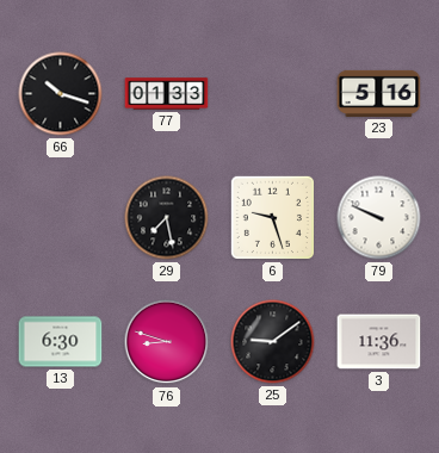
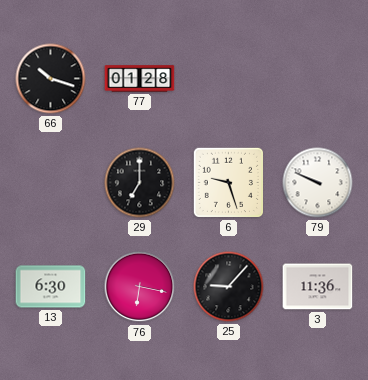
77: 01:33 -> 01:28 (140, 79)
23: 5:16 -> none (379, 93)
29: 7:28 -> 7:00 (140, 183)
76: 8:48 -> 6:17 (140, 287)
25: 9:09 -> 9:07 (229, 287)
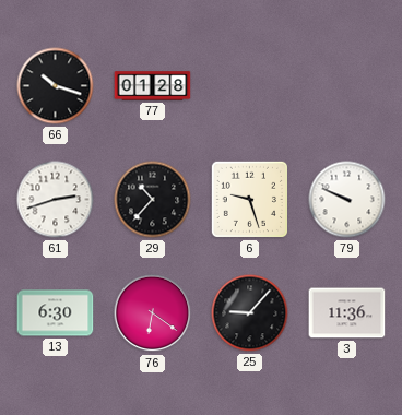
61: none -> 2:42 (56, 200)
29: 7:00 -> 10:37 (153, 200)
76: 6:17 -> 6:21 (153, 313)
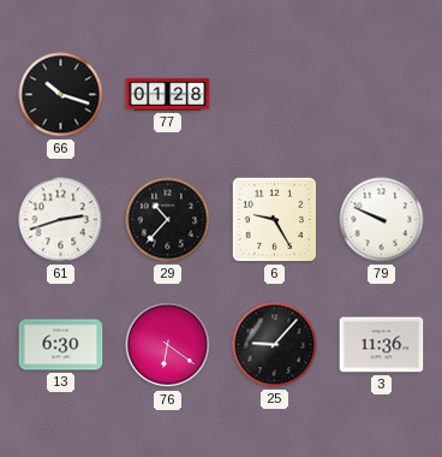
6: 9:27 -> 9:25 (274, 219)
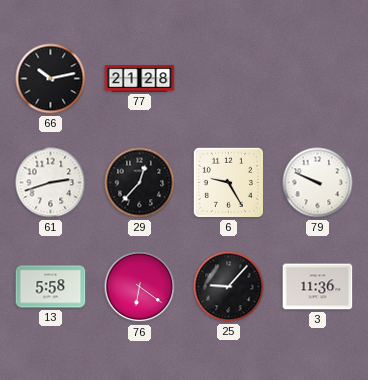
66: 10:18 -> 10:13 (51, 79)
77: 01:28 -> 21:28 (140, 79)
29: 10:37 -> 12:37 (140, 183)
13: 6:30 -> 5:58 (51, 287)
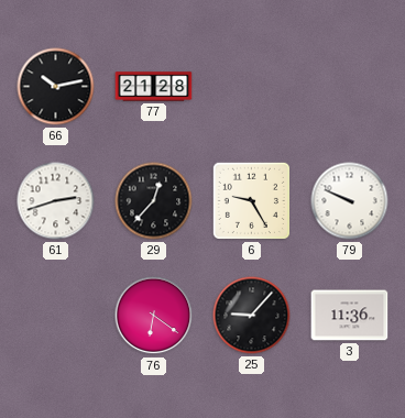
13: 5:58 -> none (51, 287)
